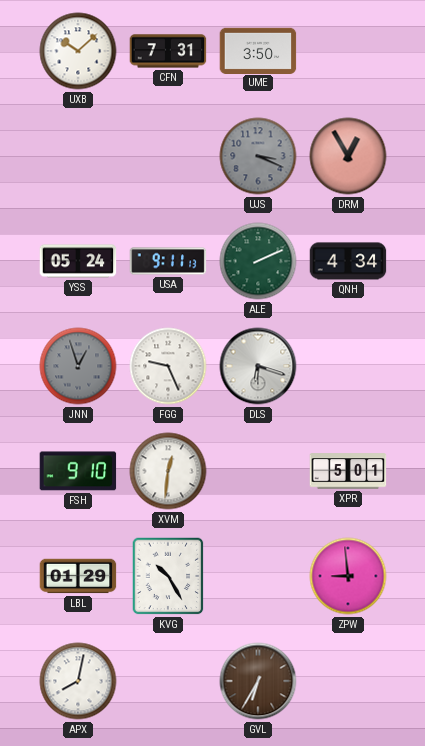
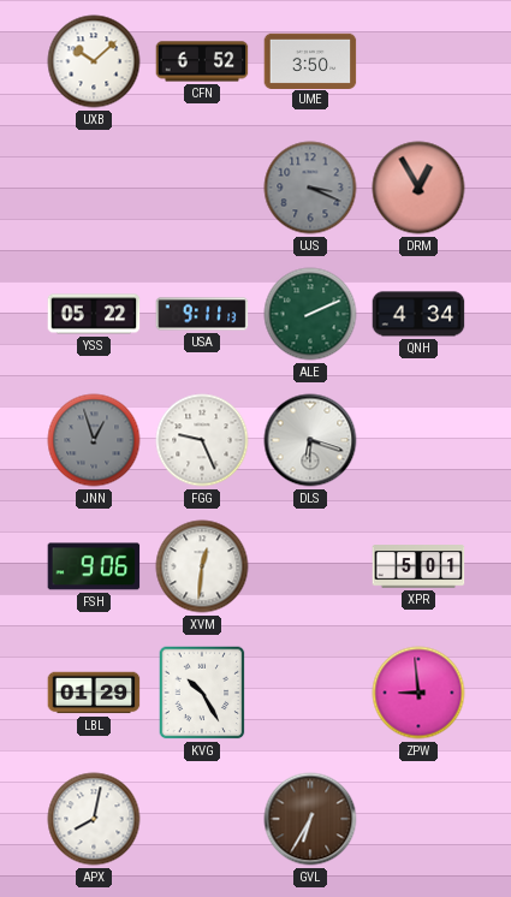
CFN: 7:31 -> 6:52 (202, 61)
YSS: 05:24 -> 05:22 (94, 314)
FSH: 9:10 -> 9:06 (94, 566)
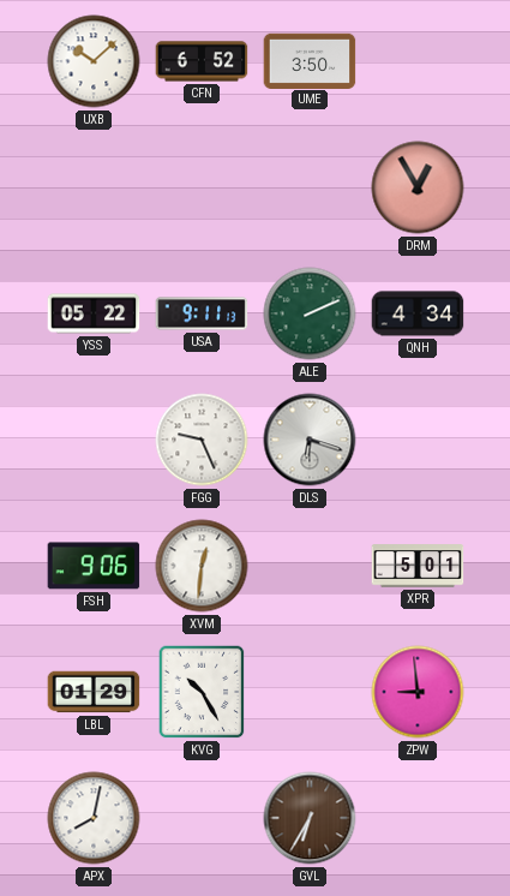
UJS: 3:19 -> none (310, 188)
JNN: 12:57 -> none (94, 440)
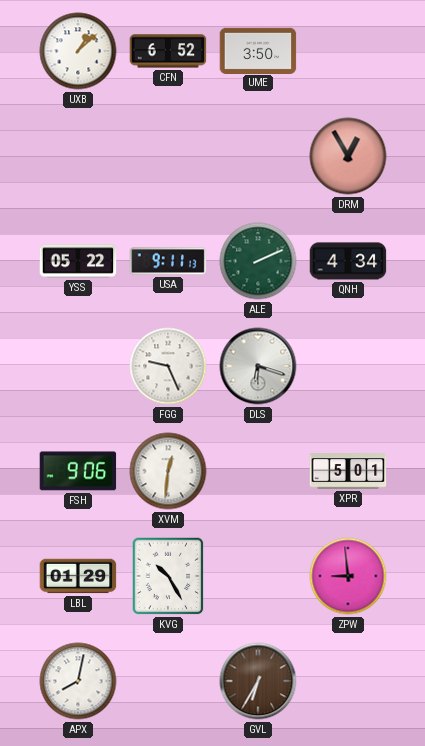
UXB: 10:08 -> 1:08 (78, 51)
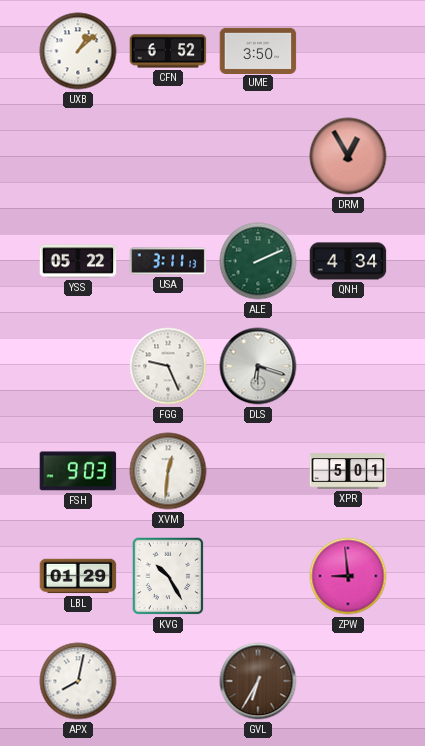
USA: 9:11 -> 3:11 (168, 261)
FSH: 9:06 -> 9:03 (78, 471)
